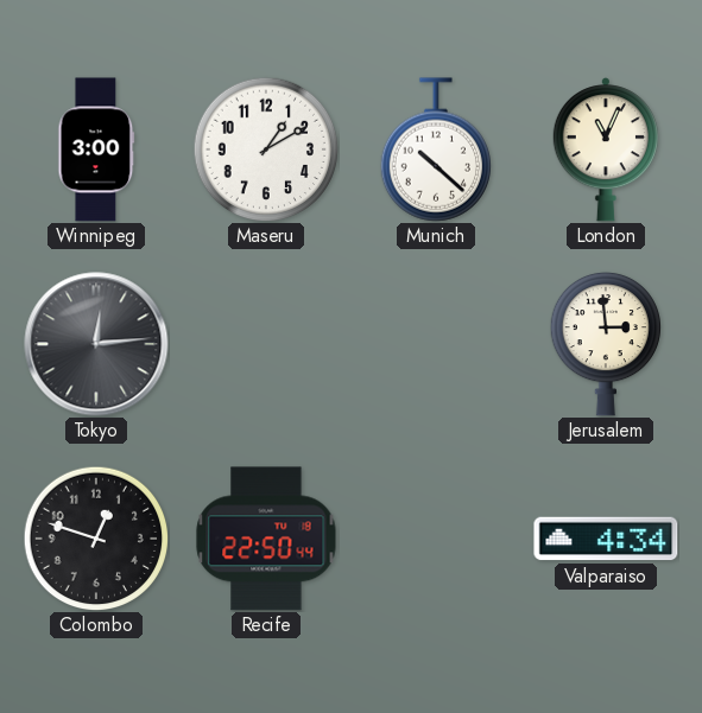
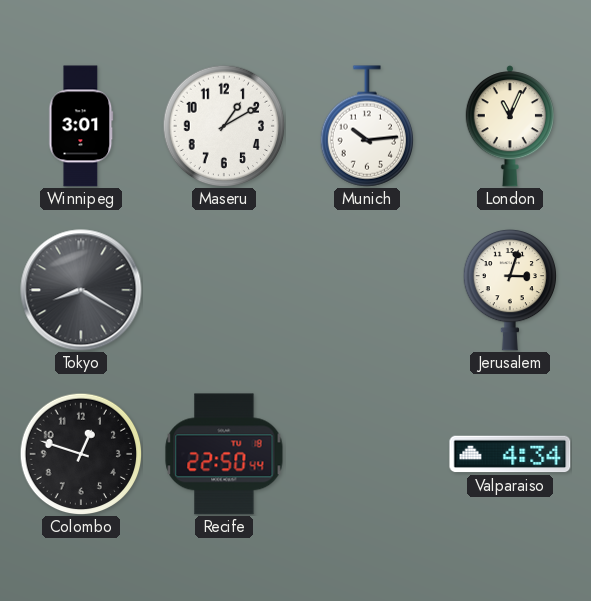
Winnipeg: 3:00 -> 3:01 (81, 126)
Munich: 10:22 -> 10:14 (366, 126)
Tokyo: 12:14 -> 8:20 (81, 290)
Jerusalem: 2:59 -> 3:03 (509, 290)
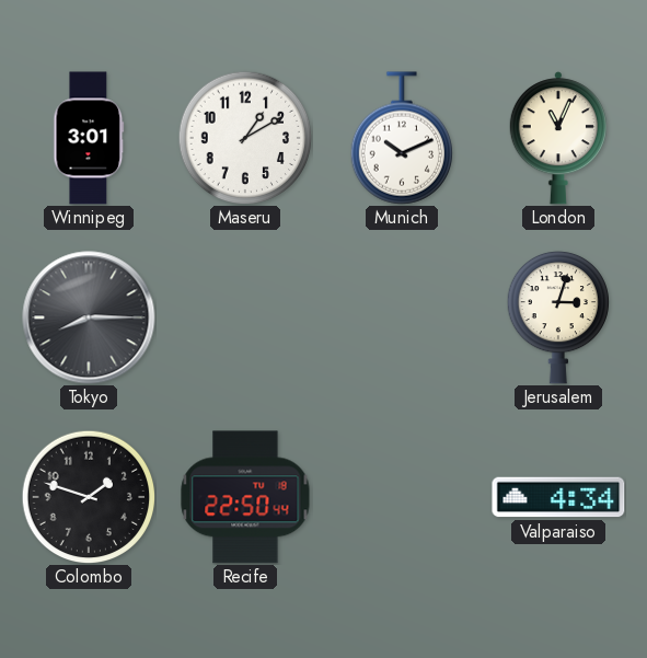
Munich: 10:14 -> 10:11 (401, 138)
Tokyo: 8:20 -> 8:15 (89, 318)
Colombo: 12:48 -> 1:48 (89, 497)
